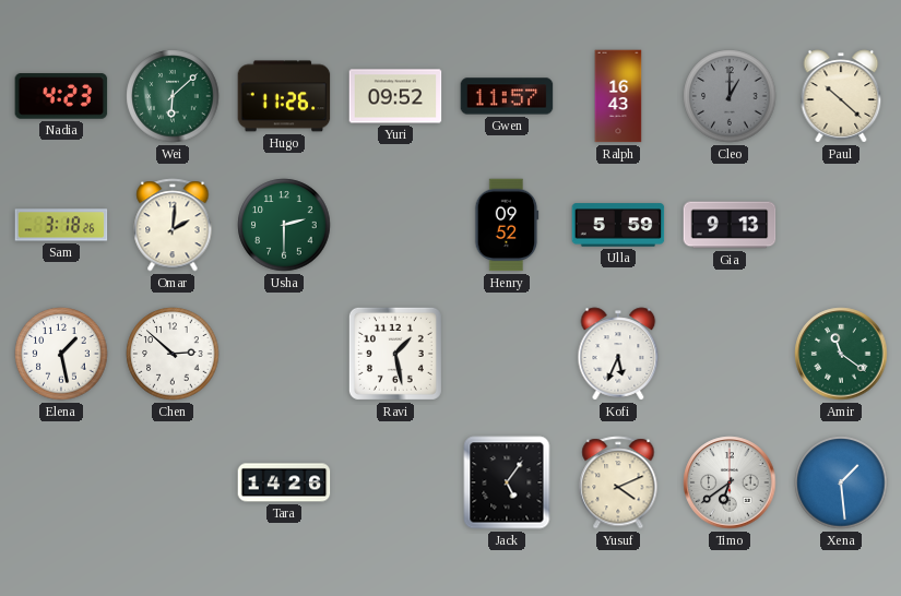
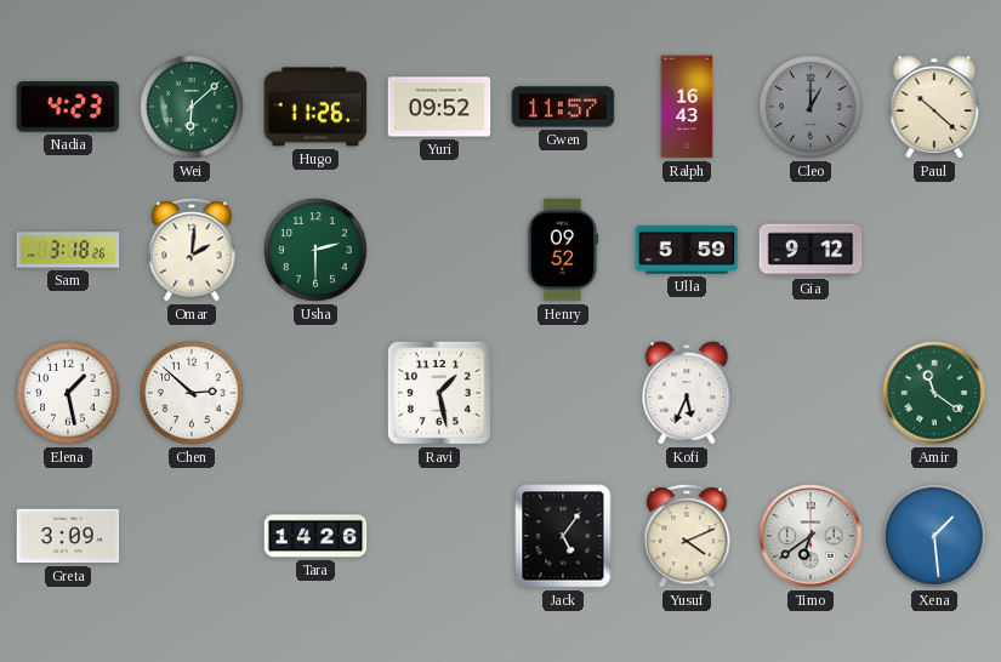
Gia: 9:13 -> 9:12 (811, 250)
Greta: none -> 3:09 (68, 536)
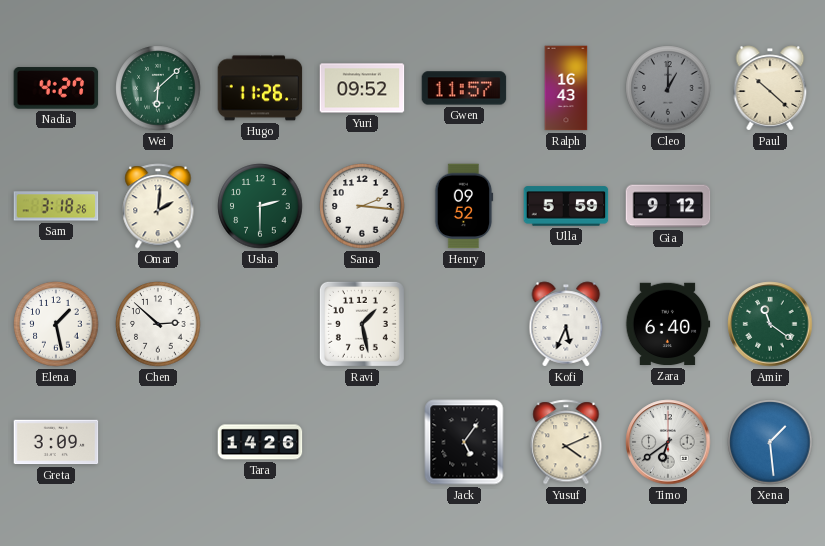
Nadia: 4:23 -> 4:27 (56, 88)
Sana: none -> 2:16 (362, 206)
Zara: none -> 6:40 (668, 324)
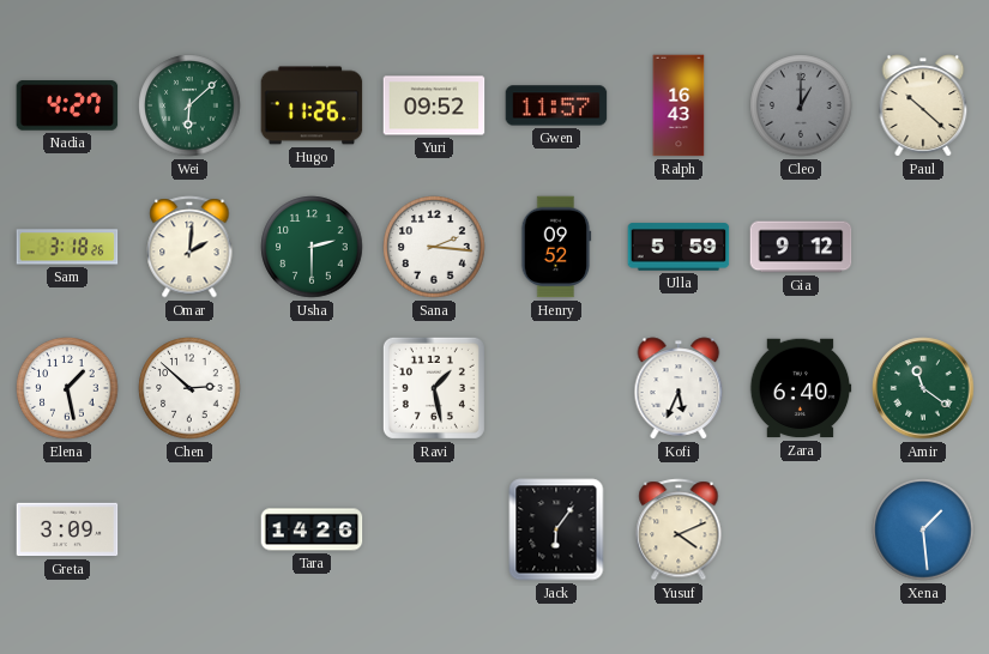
Jack: 5:06 -> 6:06 (556, 529)
Timo: 6:39 -> none (668, 442)
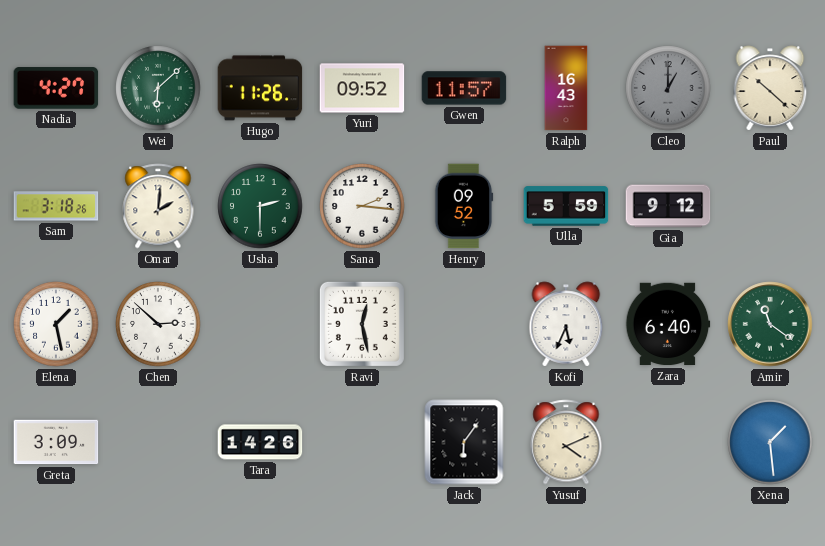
Ravi: 1:28 -> 12:28 (362, 324)
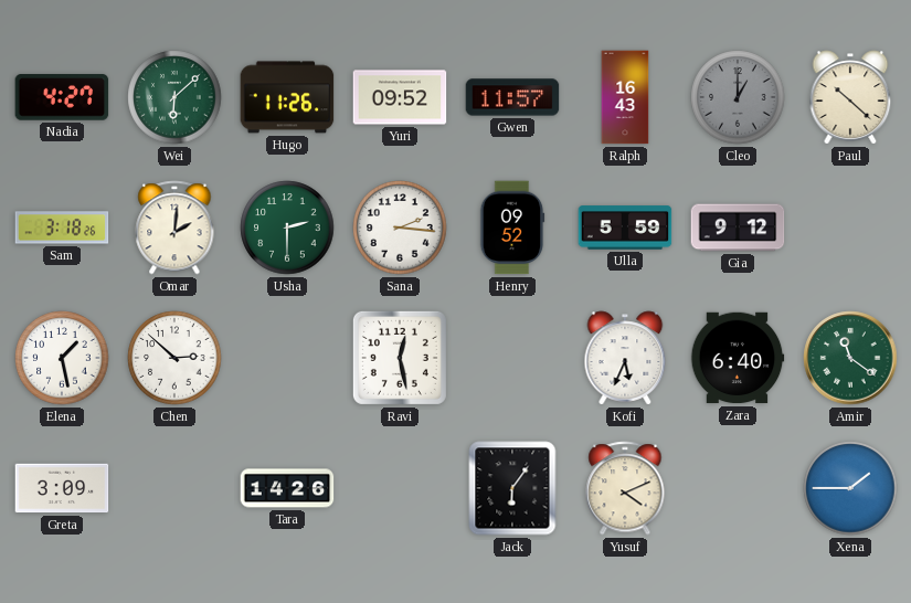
Xena: 1:29 -> 1:45 (850, 488)
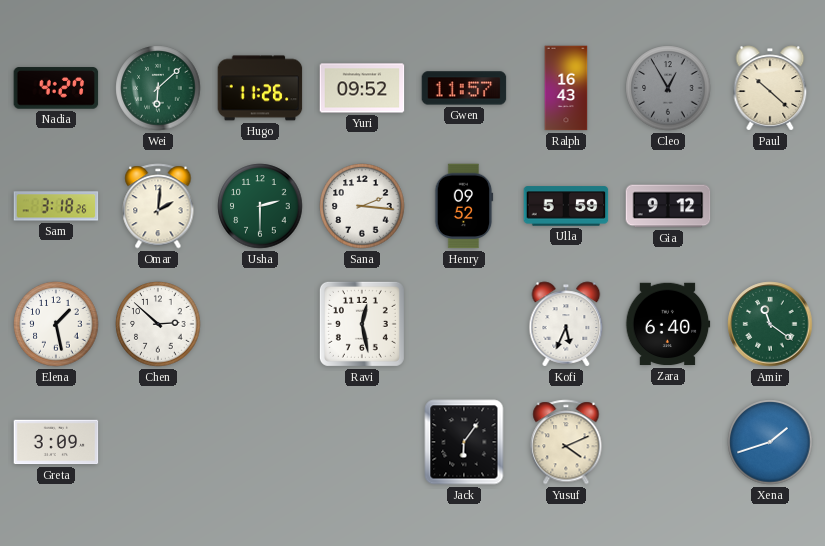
Cleo: 1:00 -> 12:55 (668, 88)
Tara: 14:26 -> none (287, 488)
Xena: 1:45 -> 1:42 (770, 442)
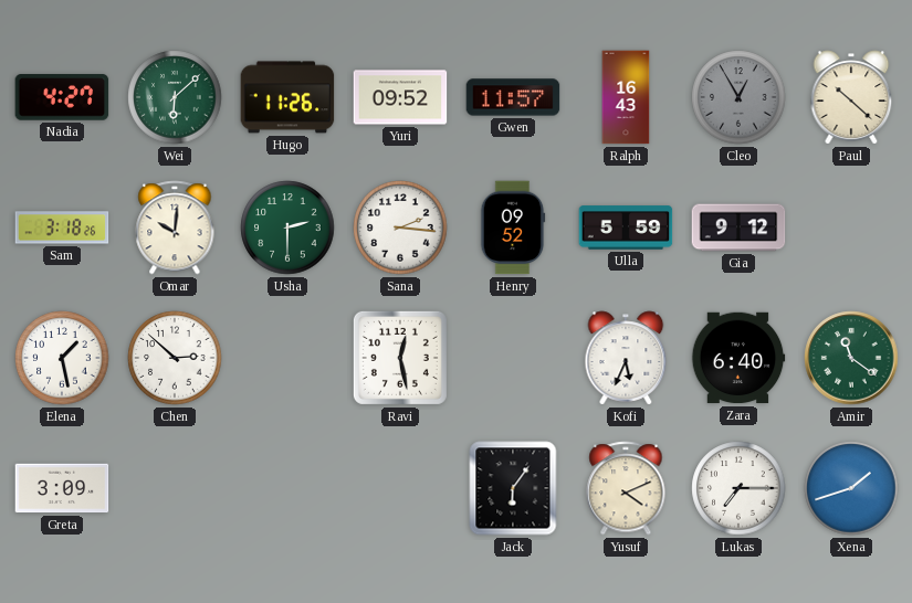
Omar: 2:01 -> 10:01 (175, 228)
Lukas: none -> 7:15 (738, 488)
